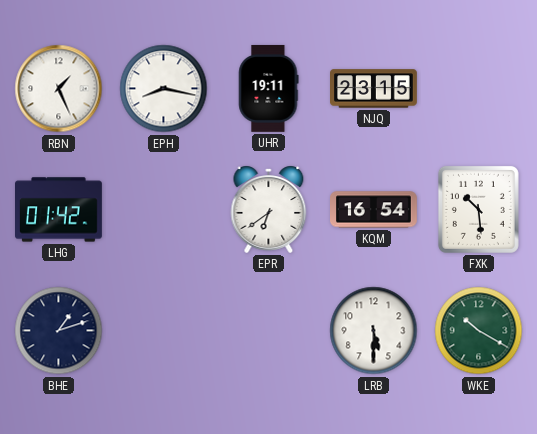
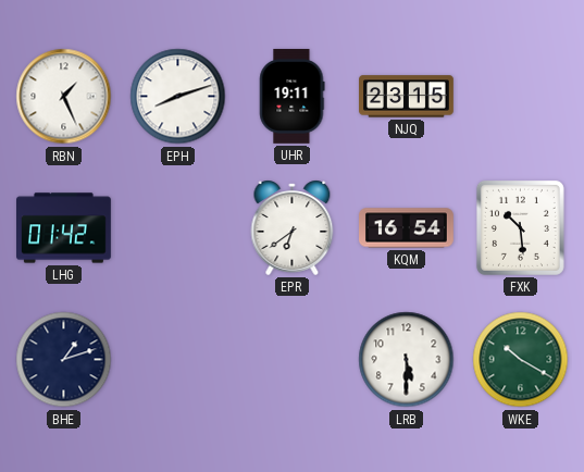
EPH: 8:17 -> 8:12 (178, 97)
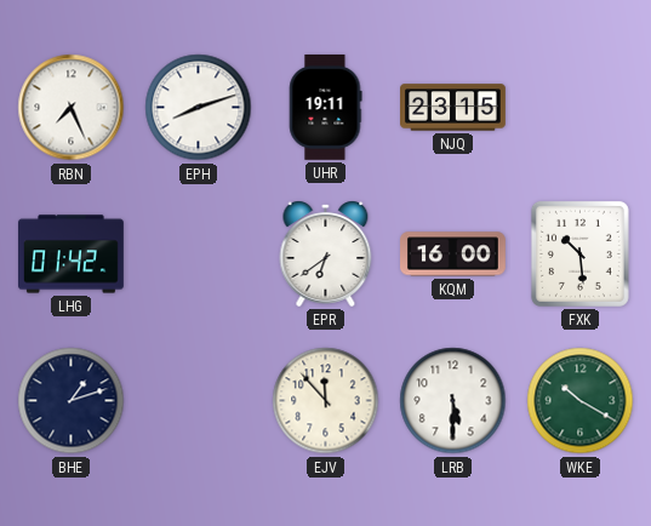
RBN: 1:26 -> 7:26 (72, 108)
KQM: 16:54 -> 16:00 (453, 255)
EJV: none -> 11:53 (326, 401)
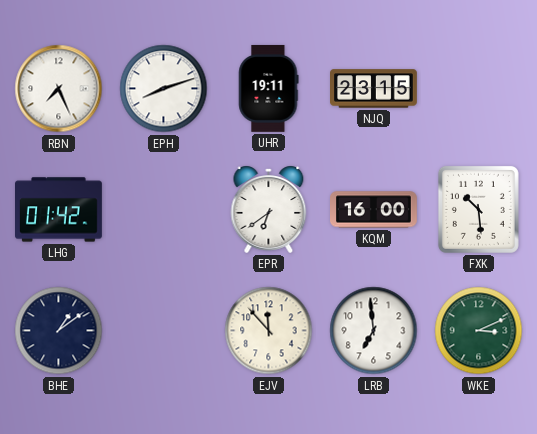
BHE: 1:12 -> 1:09 (59, 331)
LRB: 5:30 -> 6:59 (374, 331)
WKE: 10:20 -> 3:11 (479, 331)
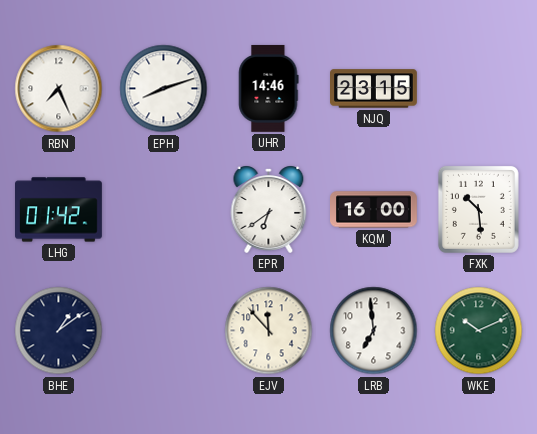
UHR: 19:11 -> 14:46 (269, 88)
WKE: 3:11 -> 10:11 (479, 331)
